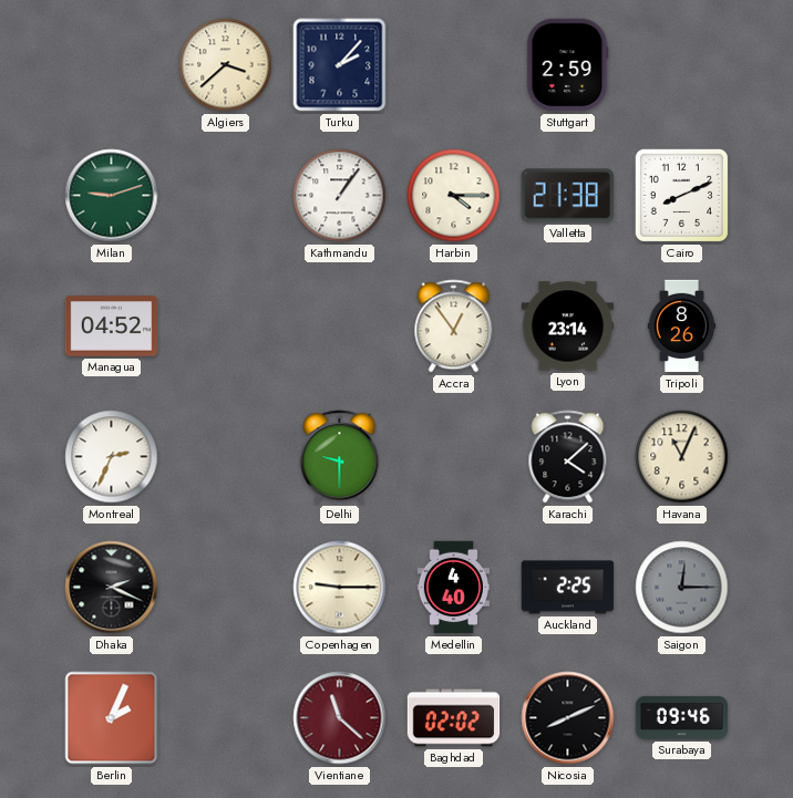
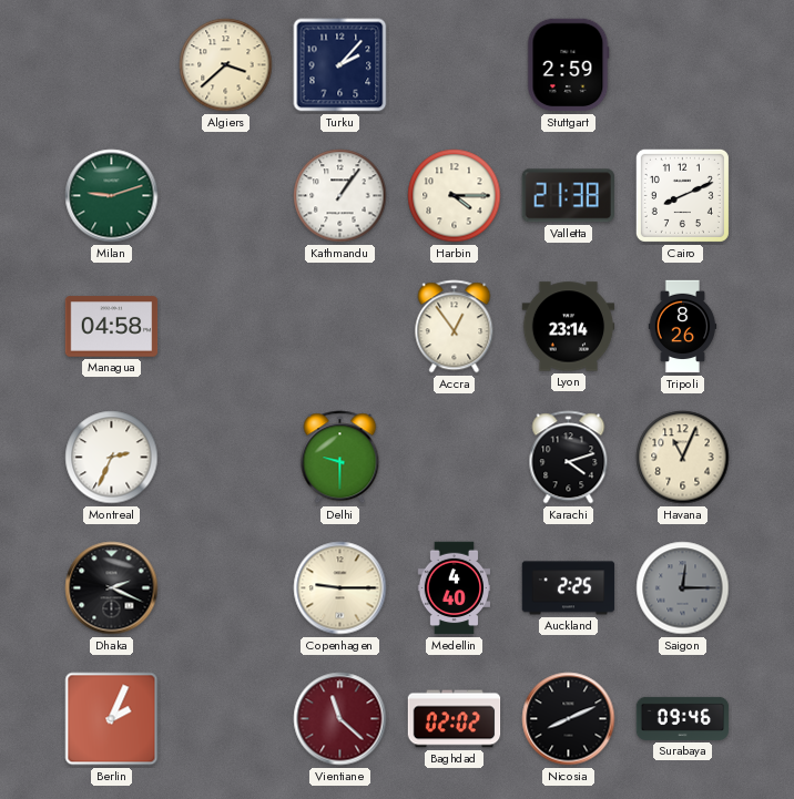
Managua: 04:52 -> 04:58 (112, 327)
Karachi: 4:08 -> 4:12 (569, 458)
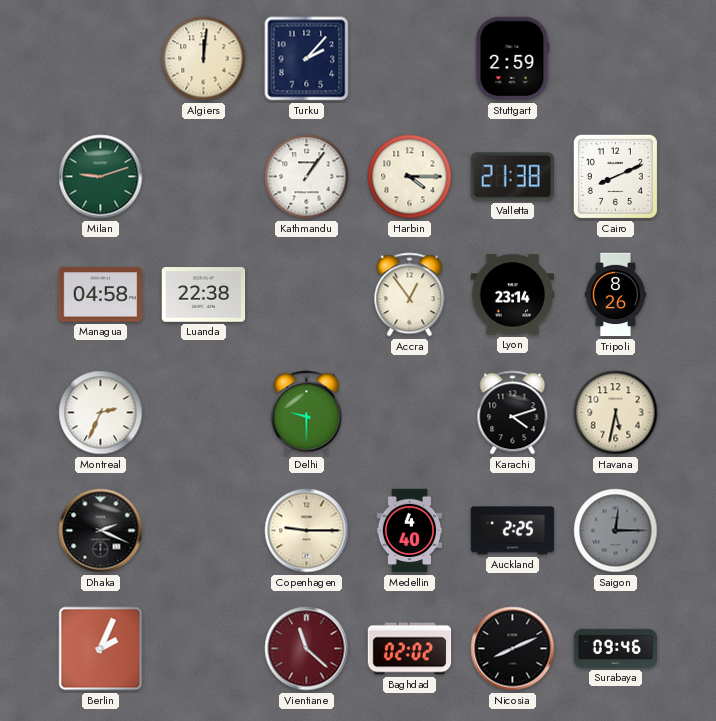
Algiers: 3:38 -> 12:01 (204, 59)
Luanda: none -> 22:38 (204, 295)
Havana: 11:04 -> 5:32 (616, 413)
